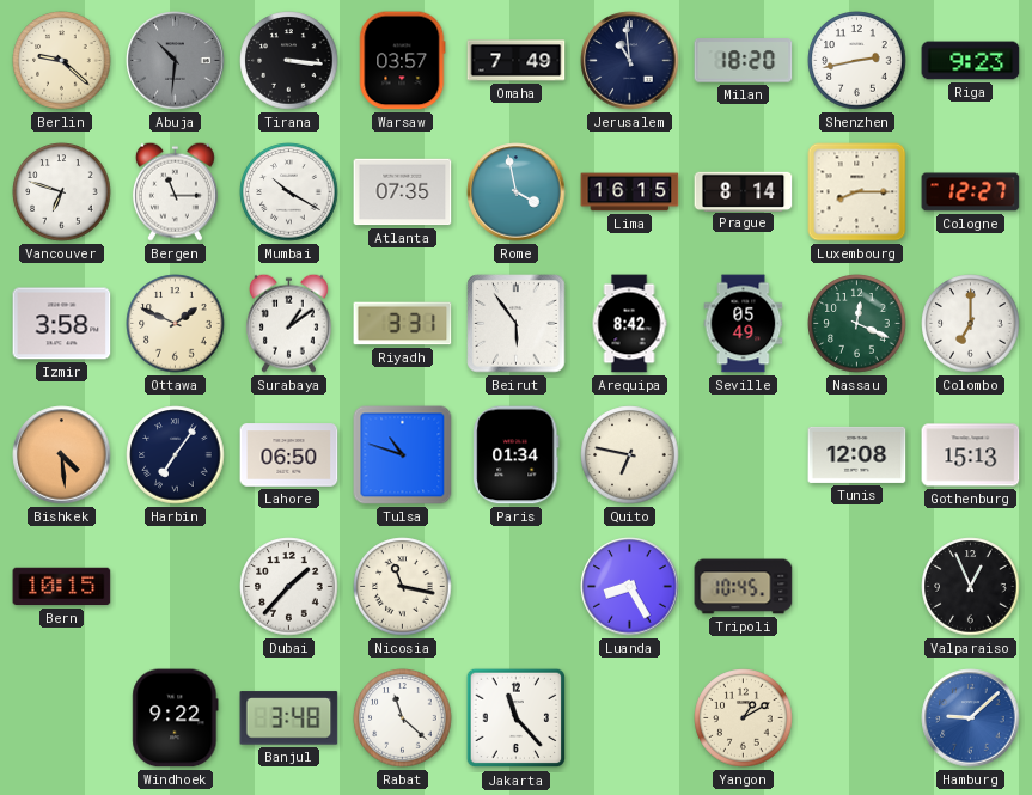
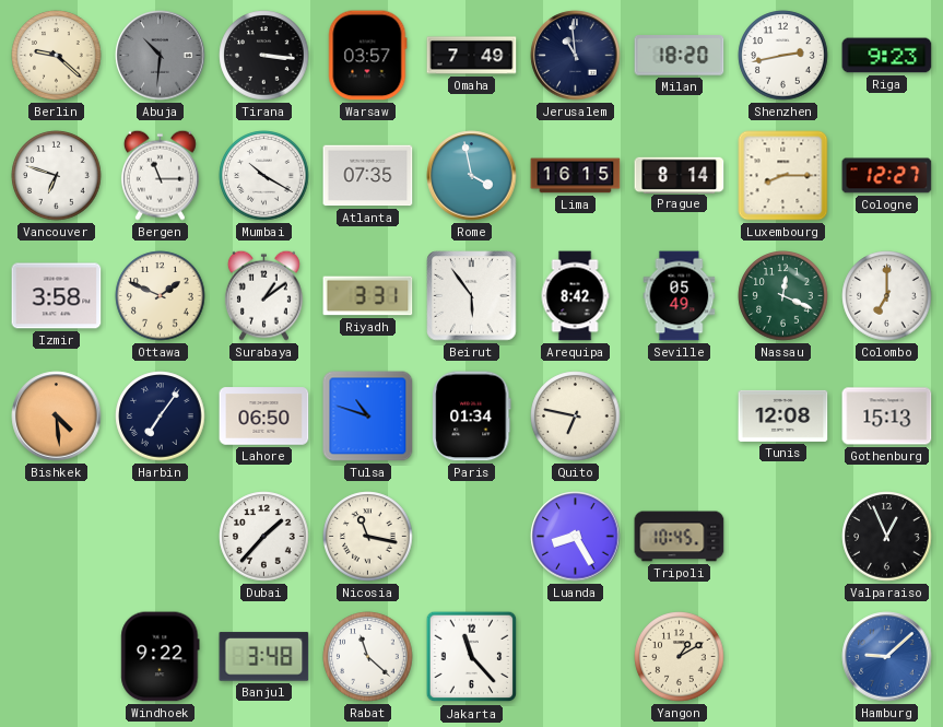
Bern: 10:15 -> none (62, 587)
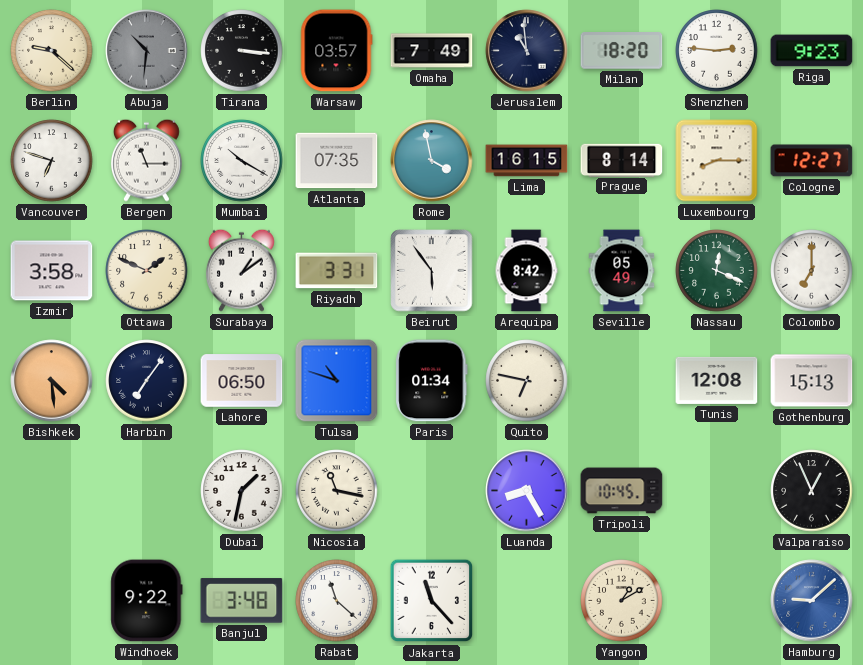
Shenzhen: 2:43 -> 2:46 (717, 51)
Dubai: 1:37 -> 1:32 (242, 491)
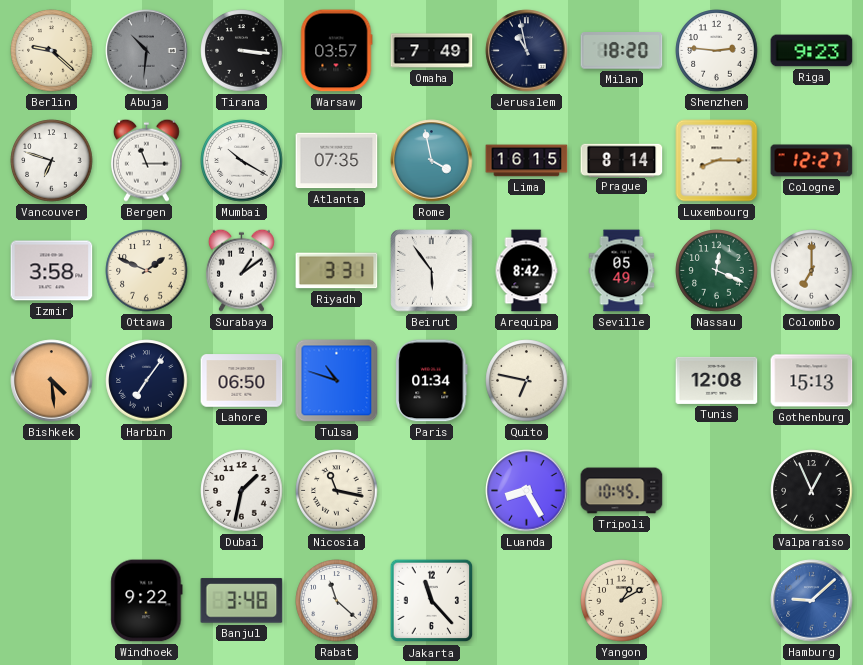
Jerusalem: 10:59 -> 10:58 (527, 51)
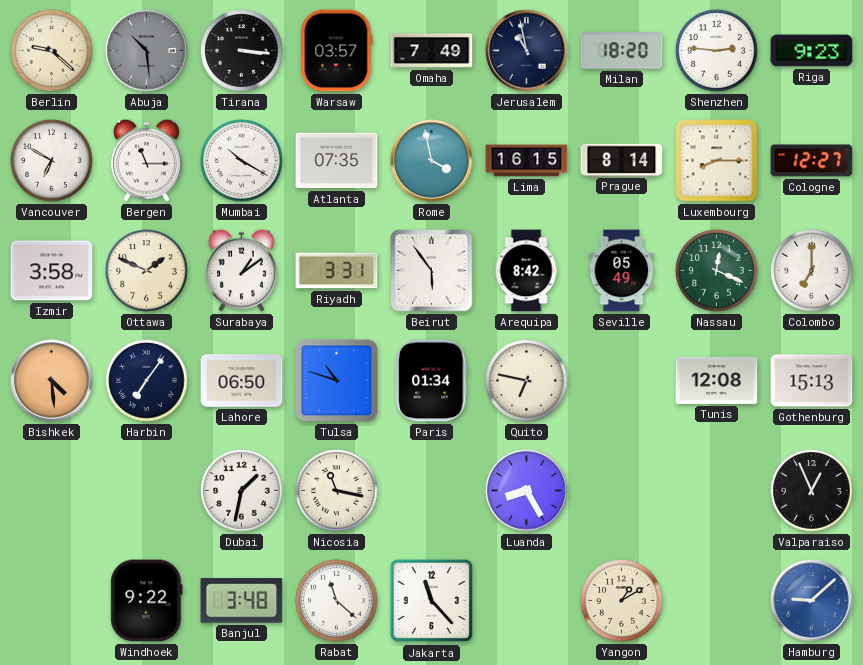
Abuja: 10:31 -> 10:29 (147, 51)
Vancouver: 6:48 -> 6:50 (52, 161)
Tripoli: 10:45 -> none (622, 491)
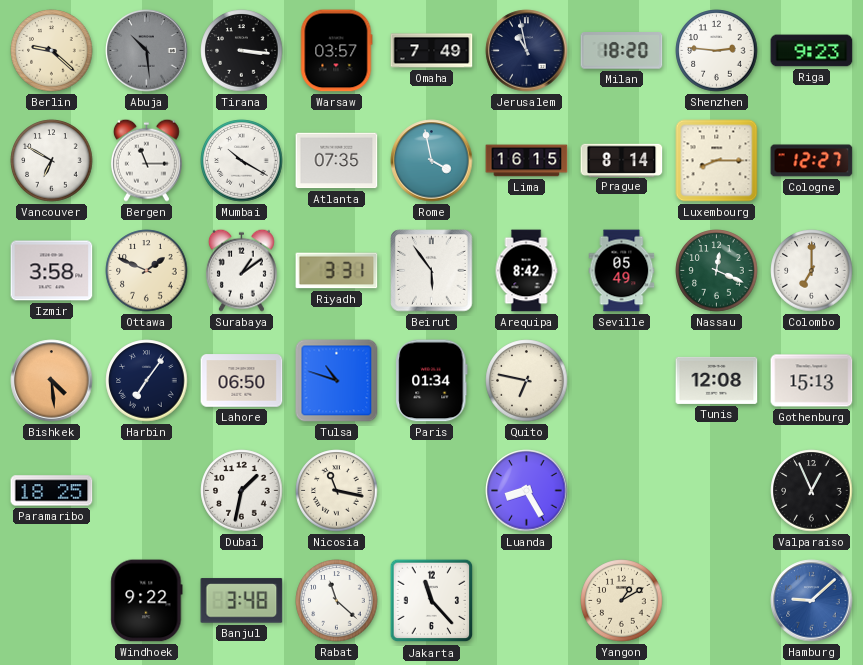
Paramaribo: none -> 18:25 (52, 491)
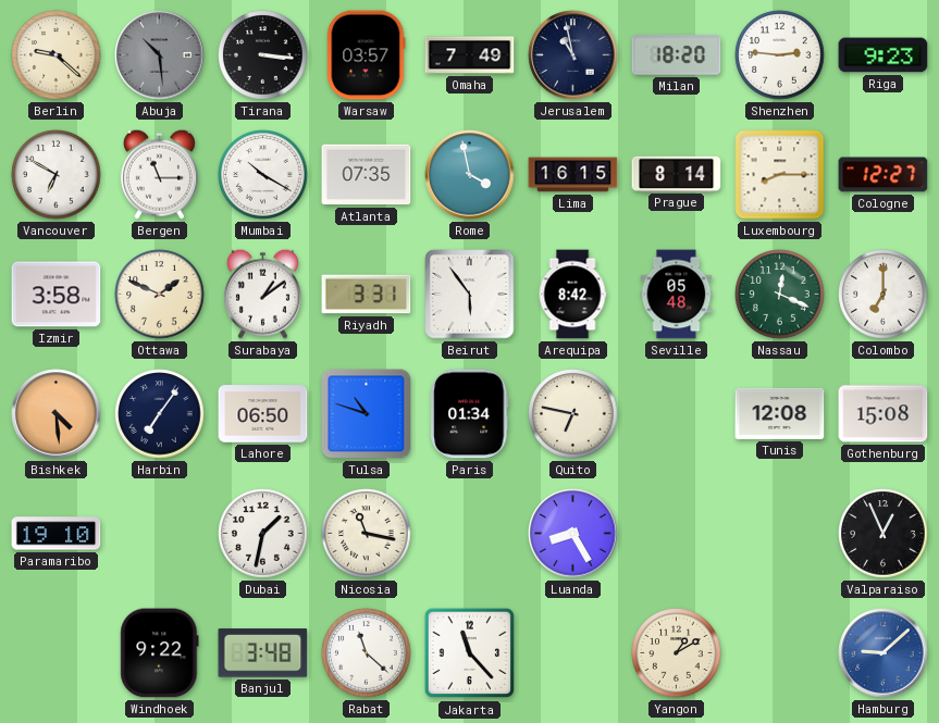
Seville: 05:49 -> 05:48 (677, 295)
Gothenburg: 15:13 -> 15:08 (884, 414)
Paramaribo: 18:25 -> 19:10 (57, 534)
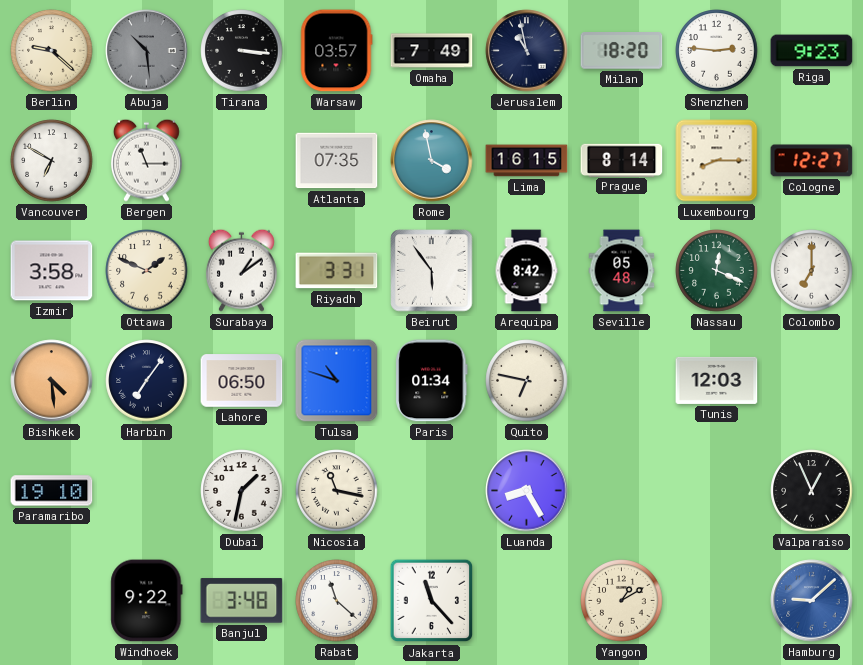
Mumbai: 10:20 -> none (263, 175)
Tunis: 12:08 -> 12:03 (717, 380)
Gothenburg: 15:08 -> none (884, 414)
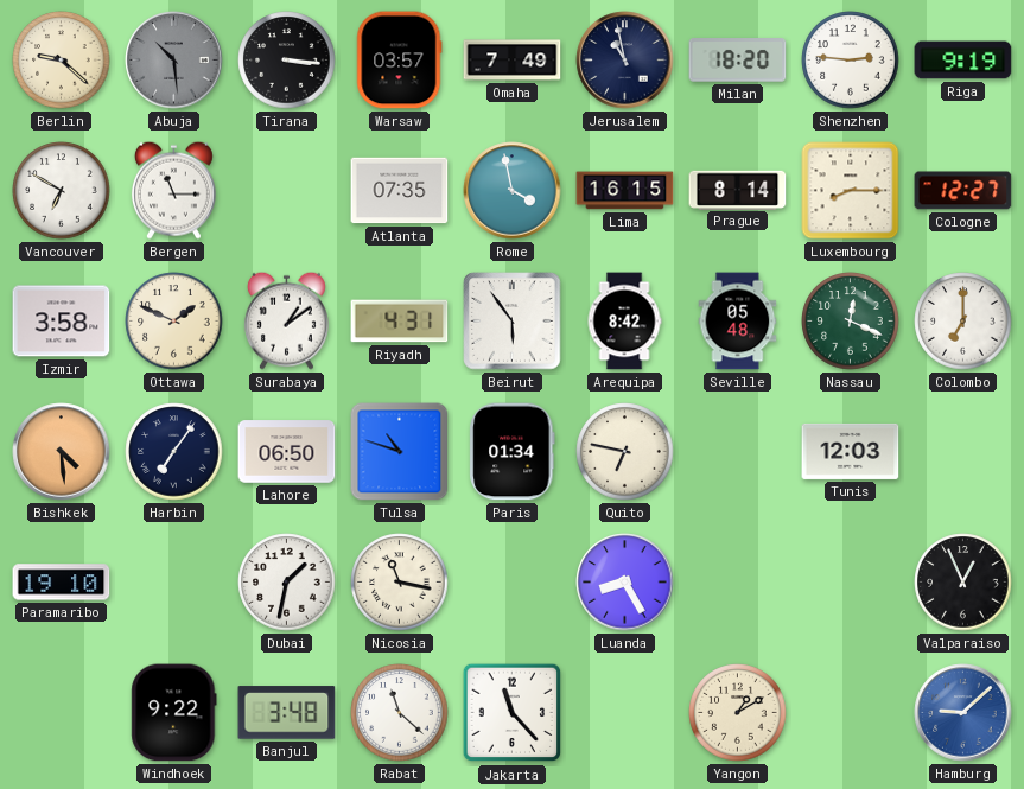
Riga: 9:23 -> 9:19 (963, 61)
Riyadh: 3:31 -> 4:31 (400, 322)
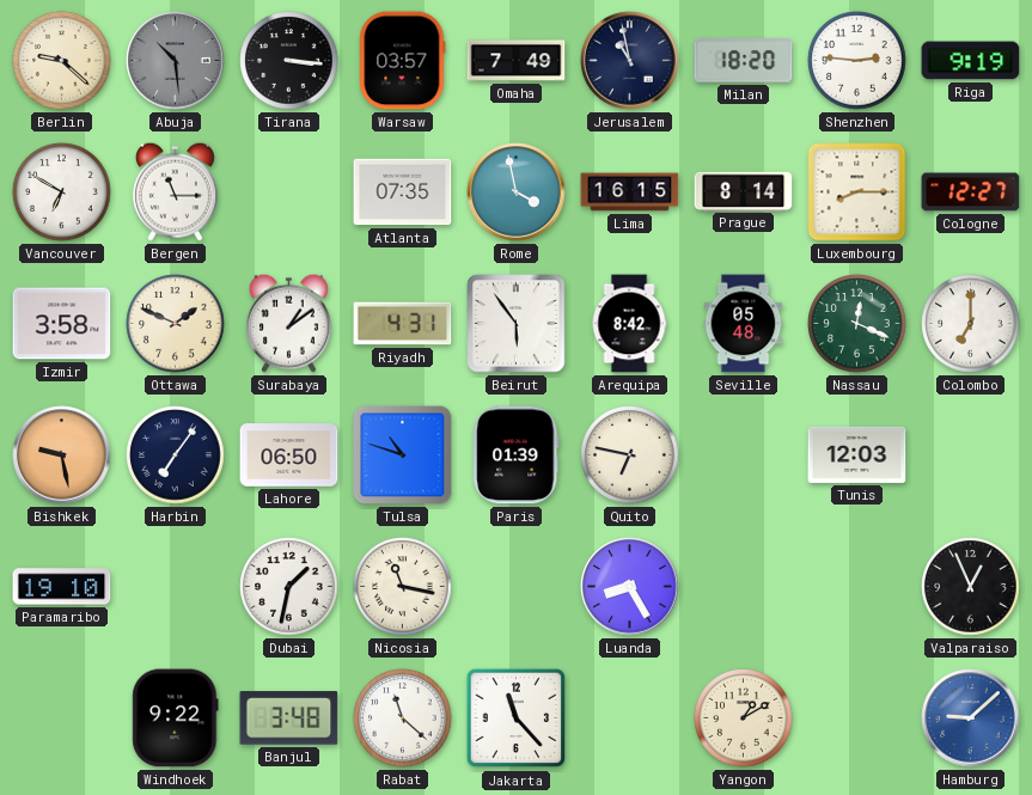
Bishkek: 4:29 -> 9:28 (62, 455)
Paris: 01:34 -> 01:39 (517, 455)
